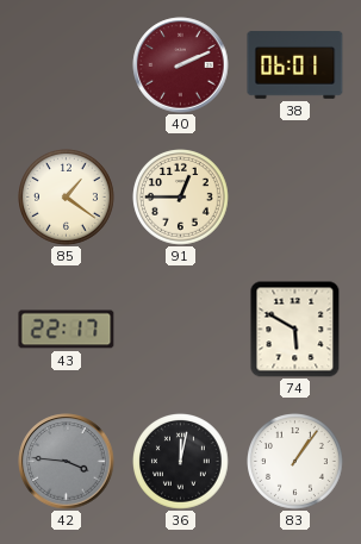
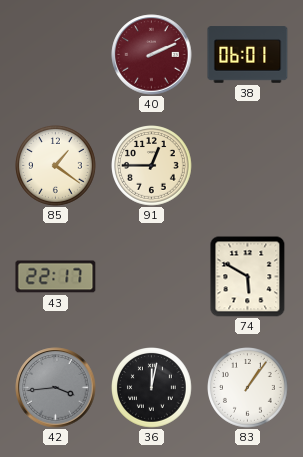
42: 3:46 -> 3:44 (56, 388)
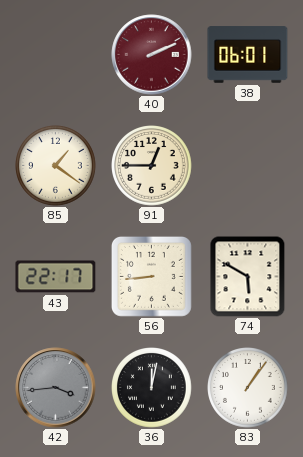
56: none -> 8:44 (151, 276)
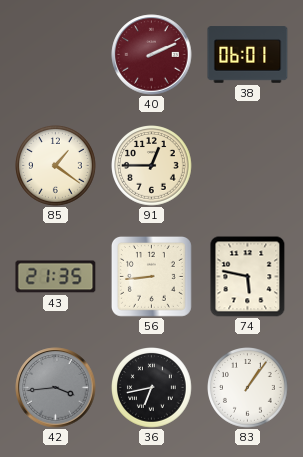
43: 22:17 -> 21:35 (56, 277)
74: 5:50 -> 5:47 (248, 276)
36: 12:02 -> 6:43 (152, 388)
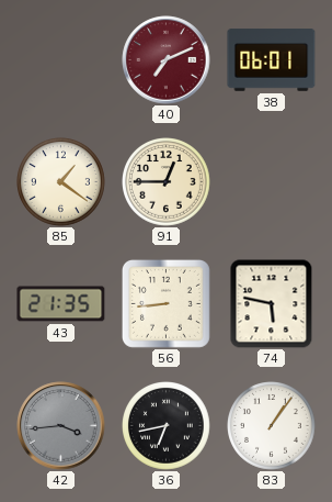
40: 2:11 -> 7:11 (167, 60)
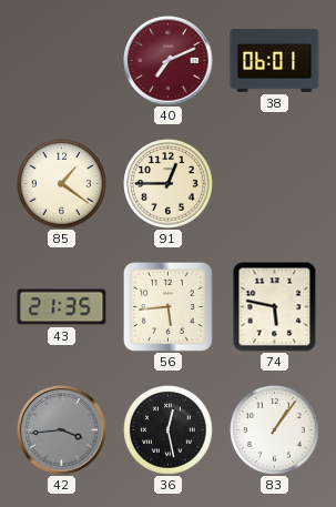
56: 8:44 -> 5:44 (167, 306)
36: 6:43 -> 12:28 (169, 430)
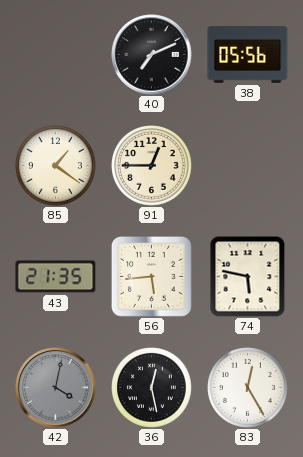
40 dial: burgundy -> black (152, 55)
38: 06:01 -> 05:56 (248, 55)
42: 3:44 -> 4:02 (56, 388)
83: 1:06 -> 12:25 (248, 388)
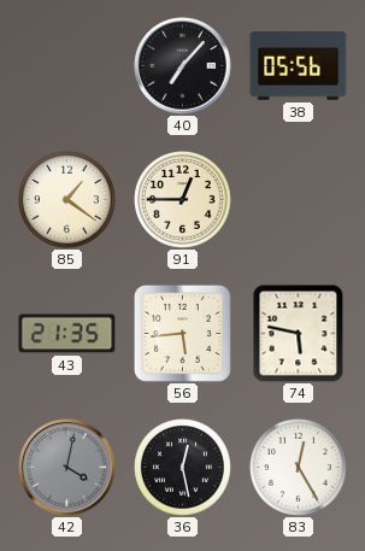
40: 7:11 -> 7:07 (183, 66)
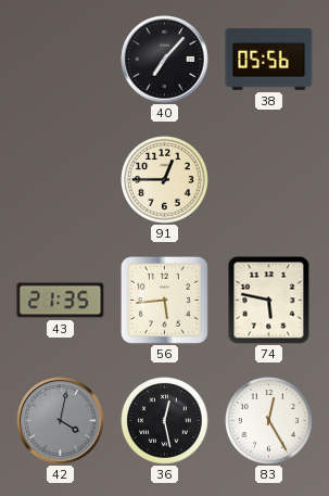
85: 1:21 -> none (67, 200)
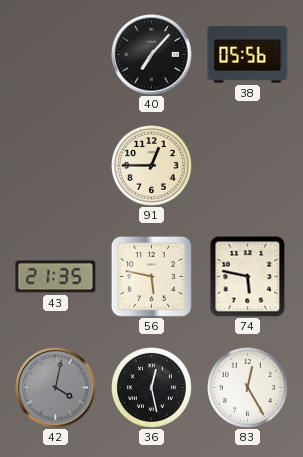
56: 5:44 -> 5:47 (151, 276)
